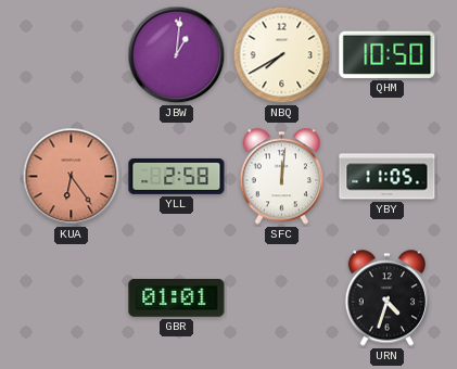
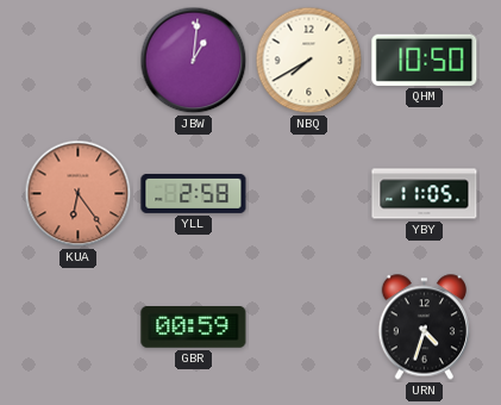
SFC: 12:01 -> none (281, 177)
GBR: 01:01 -> 00:59 (194, 328)
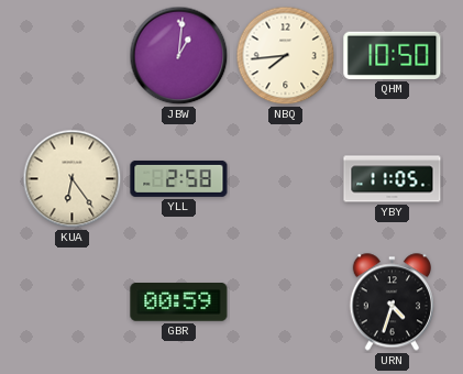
NBQ: 7:40 -> 7:44 (286, 56)
KUA dial: salmon -> cream (73, 179)
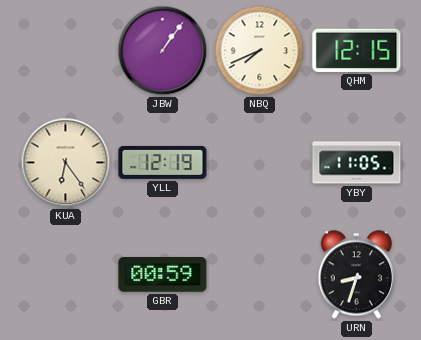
JBW: 1:01 -> 1:06 (163, 51)
NBQ: 7:44 -> 7:41 (260, 51)
QHM: 10:50 -> 12:15 (357, 50)
YLL: 2:58 -> 12:19 (163, 162)
URN: 4:33 -> 8:33 (356, 275)
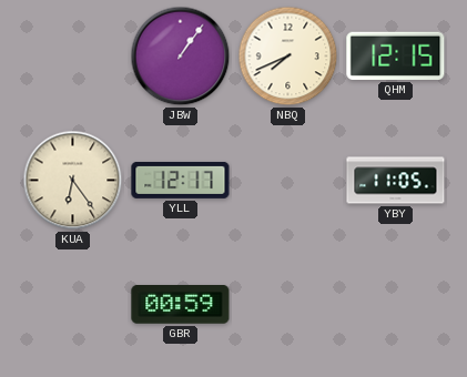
YLL: 12:19 -> 12:17 (181, 180)
URN: 8:33 -> none (356, 275)
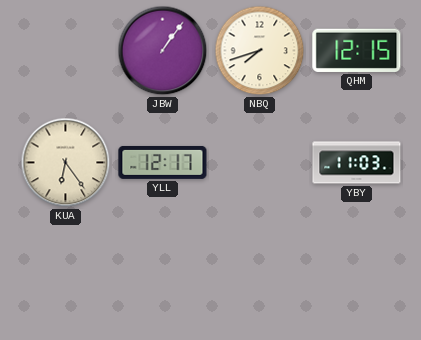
NBQ: 7:41 -> 7:42 (260, 51)
YBY: 11:05 -> 11:03 (357, 163)
GBR: 00:59 -> none (181, 305)
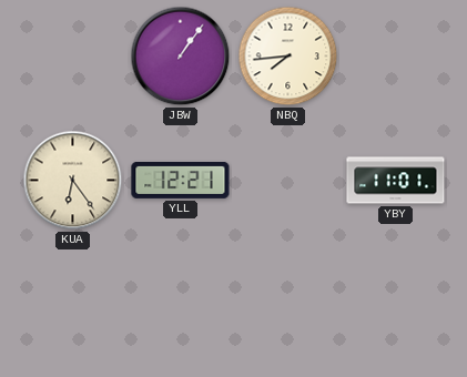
NBQ: 7:42 -> 7:44 (288, 57)
QHM: 12:15 -> none (357, 50)
YLL: 12:17 -> 12:21 (181, 180)
YBY: 11:03 -> 11:01 (396, 181)
